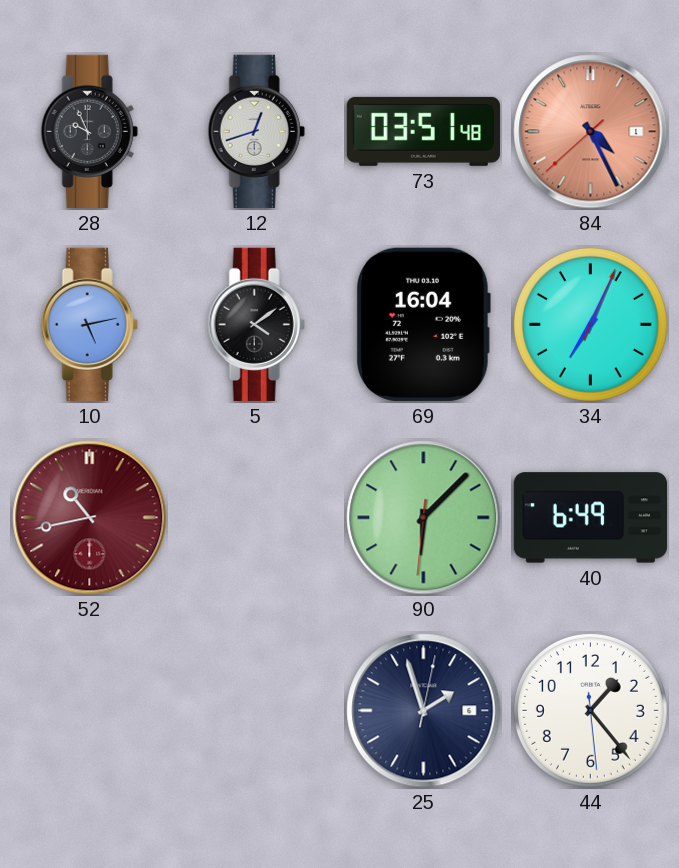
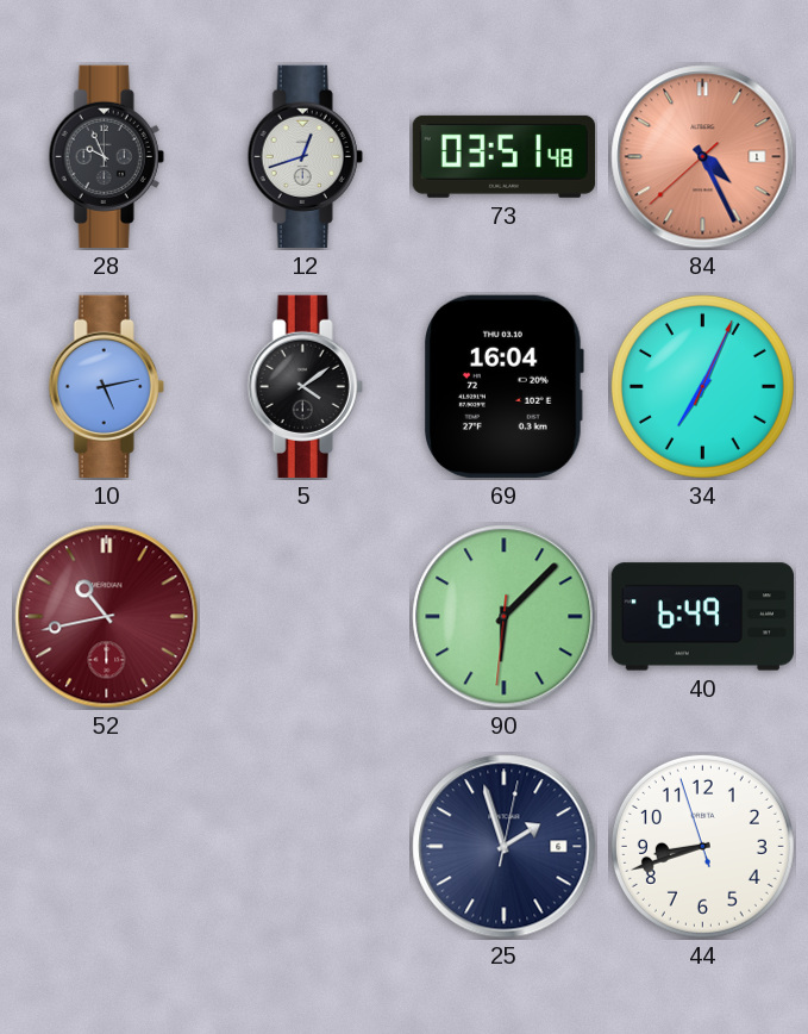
44: 1:23 -> 8:41 (702, 846)
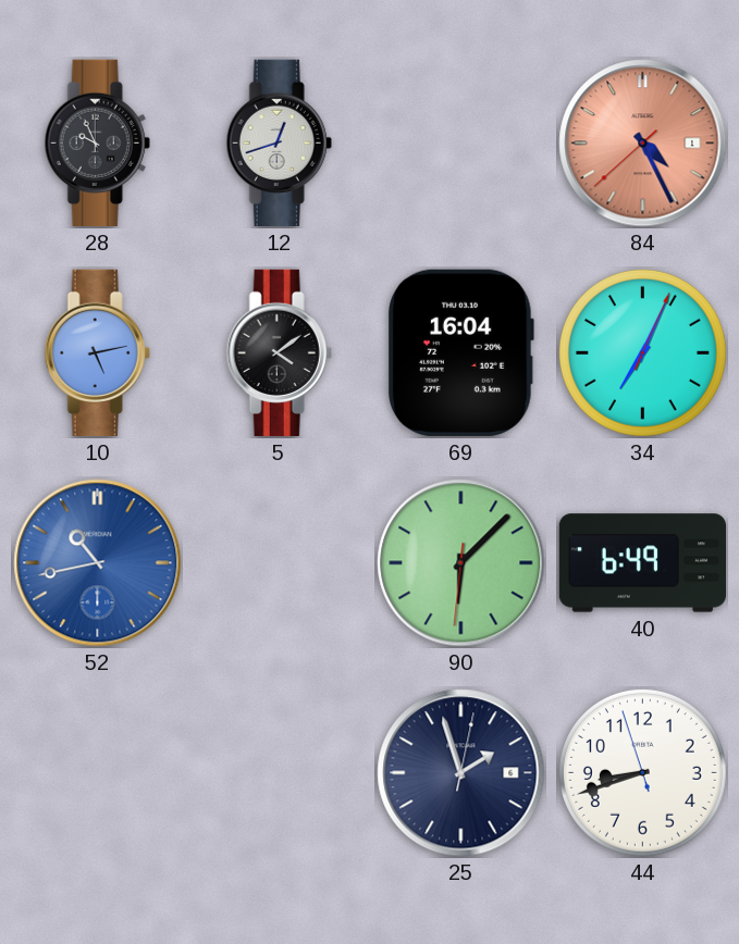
73: 03:51 -> none (503, 156)
52 dial: burgundy -> blue (98, 563)
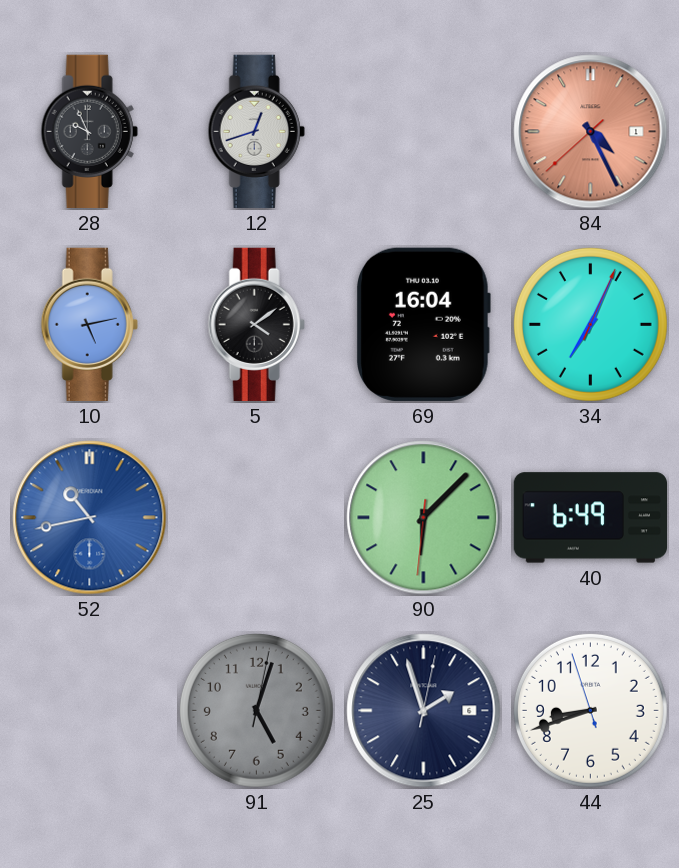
91: none -> 5:03 (256, 710)
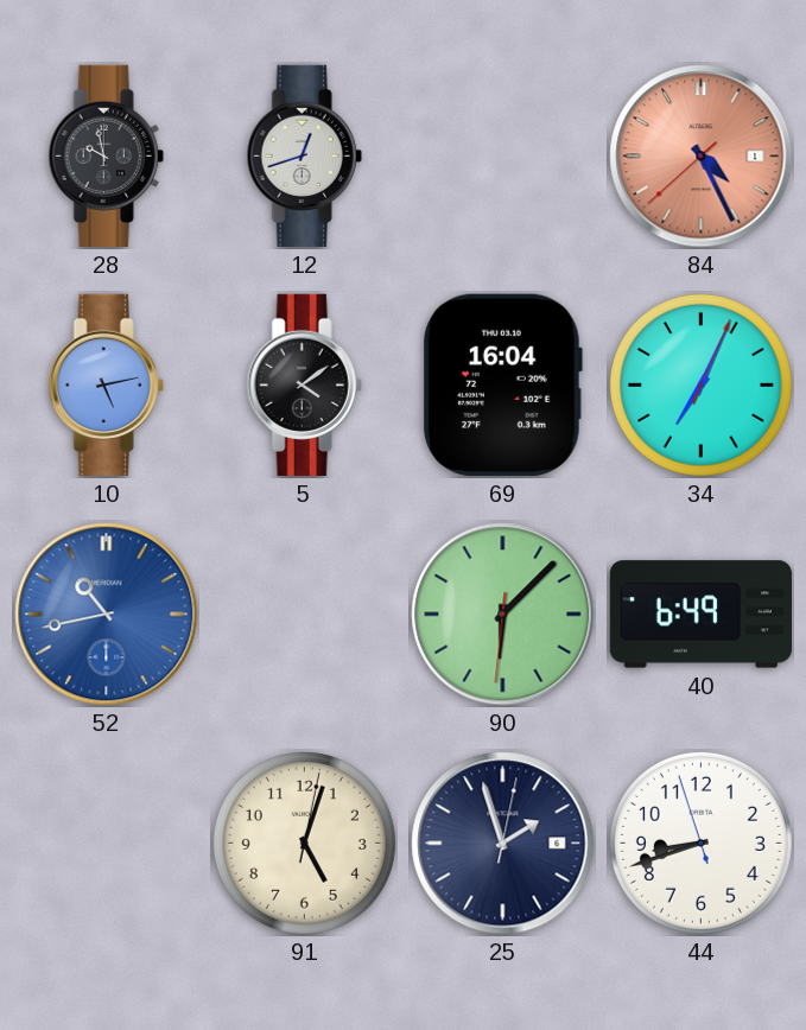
28: 9:56 -> 9:58 (106, 155)
91 dial: grey -> cream (304, 843)
